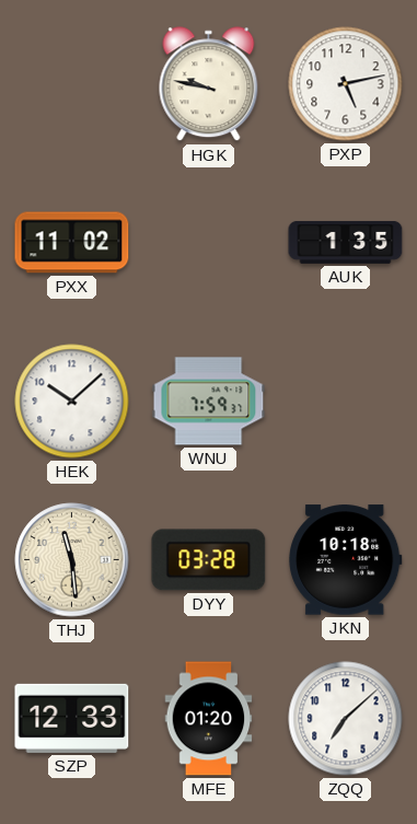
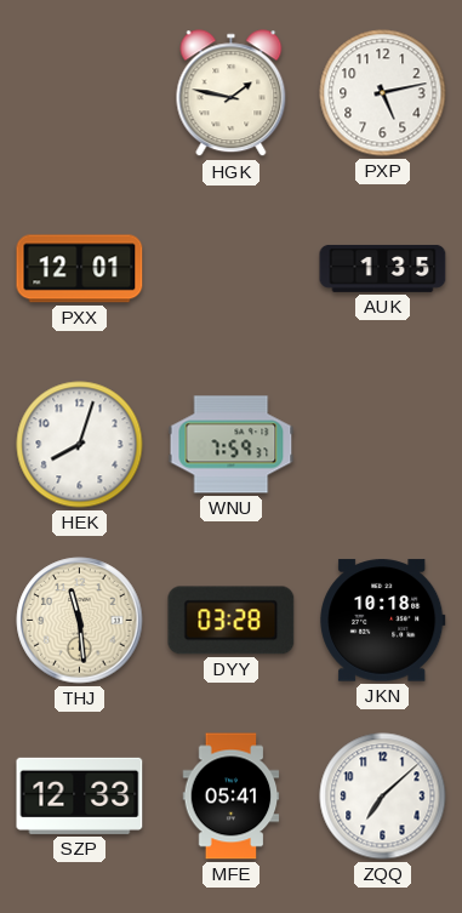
HGK: 9:47 -> 1:47 (232, 93)
PXX: 11:02 -> 12:01 (80, 269)
HEK: 10:08 -> 8:03 (80, 445)
MFE: 01:20 -> 05:41 (232, 797)
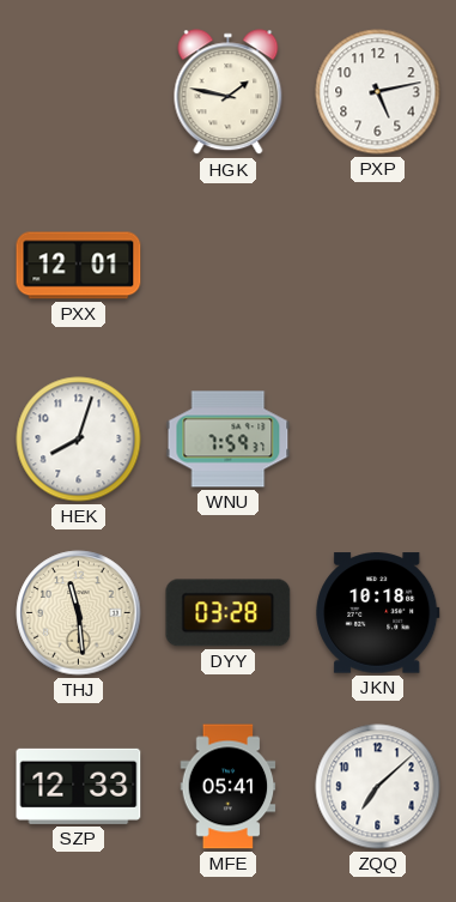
AUK: 1:35 -> none (383, 269)
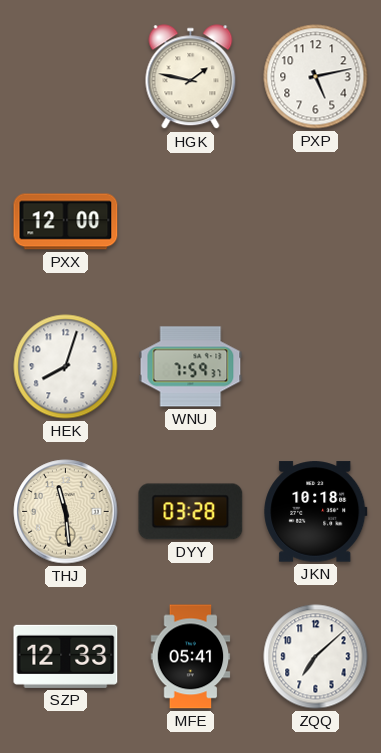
PXX: 12:01 -> 12:00 (66, 222)
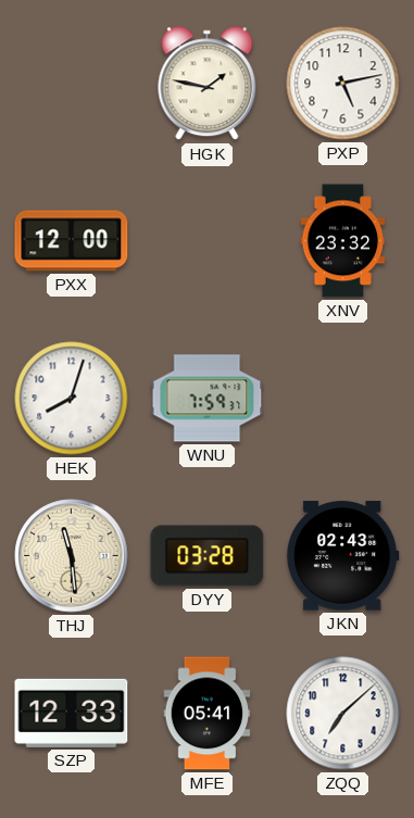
XNV: none -> 23:32 (343, 241)
JKN: 10:18 -> 02:43 (343, 556)
